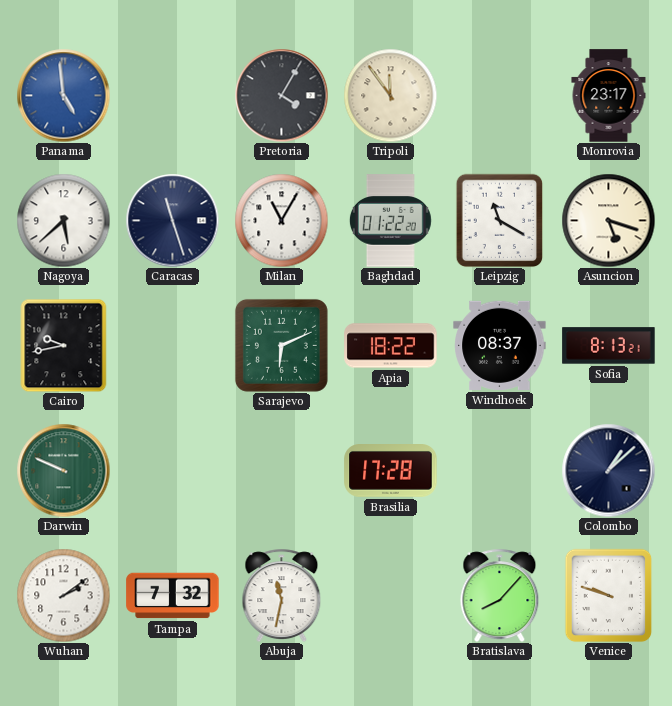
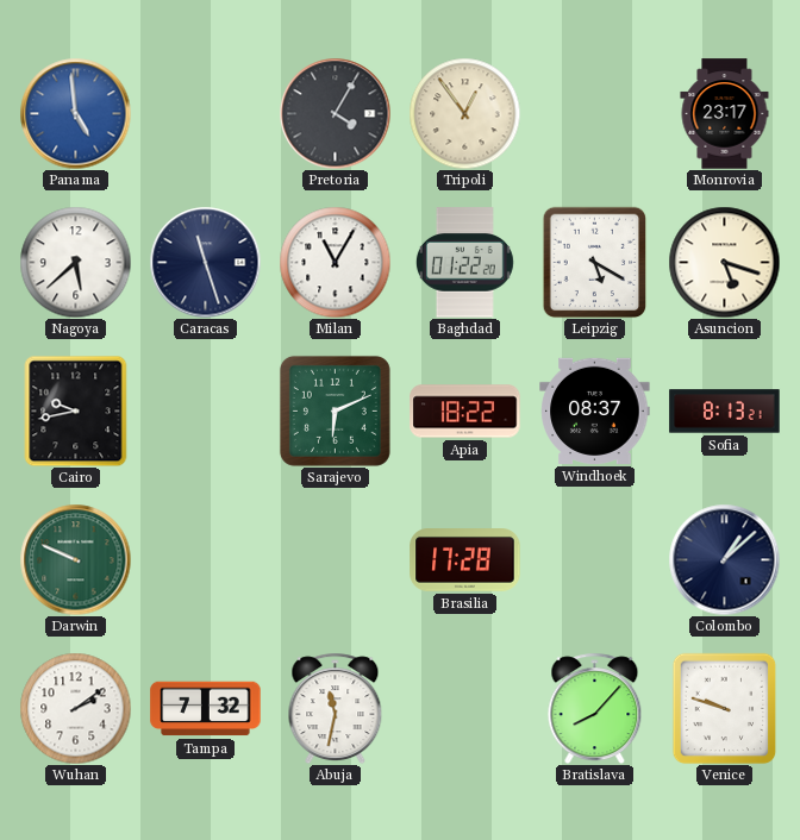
Tripoli: 11:54 -> 12:54 (464, 113)
Leipzig: 11:20 -> 5:20 (595, 262)
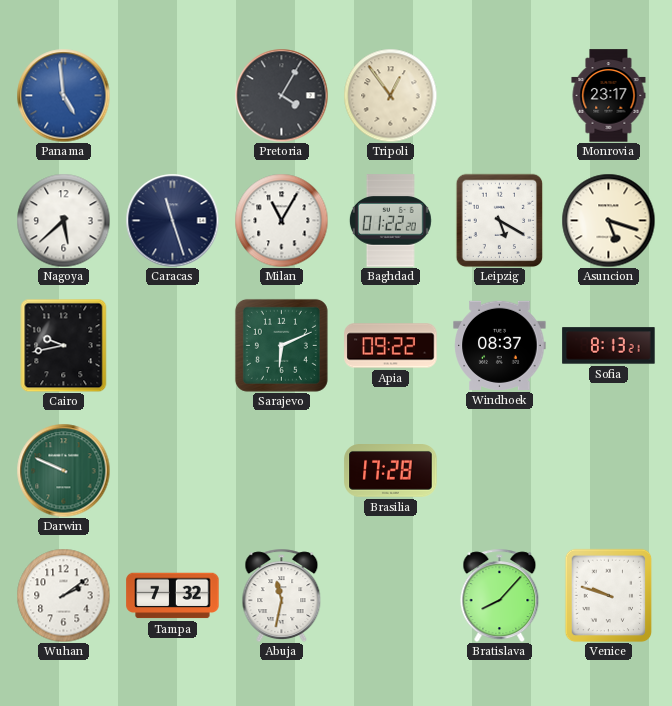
Apia: 18:22 -> 09:22 (391, 346)
Colombo: 1:08 -> none (724, 559)
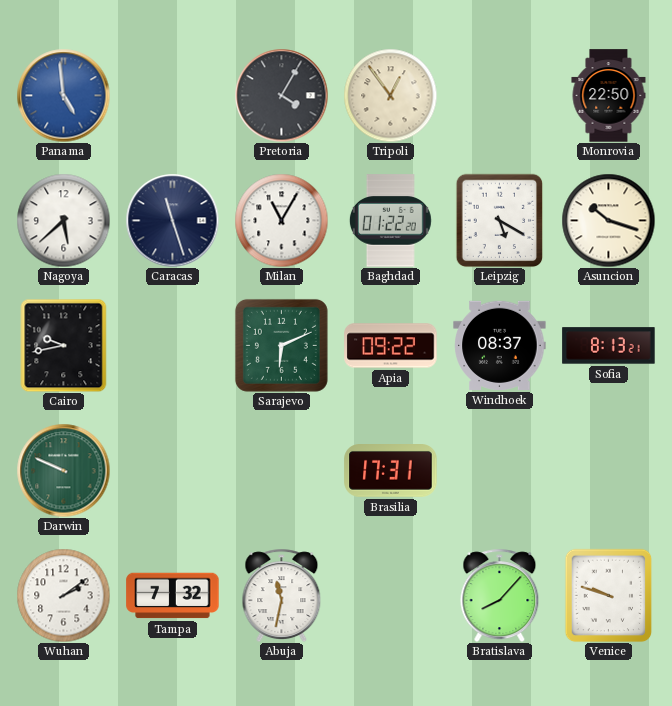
Monrovia: 23:17 -> 22:50 (609, 96)
Asuncion: 5:18 -> 10:18 (608, 220)
Brasilia: 17:28 -> 17:31 (391, 471)
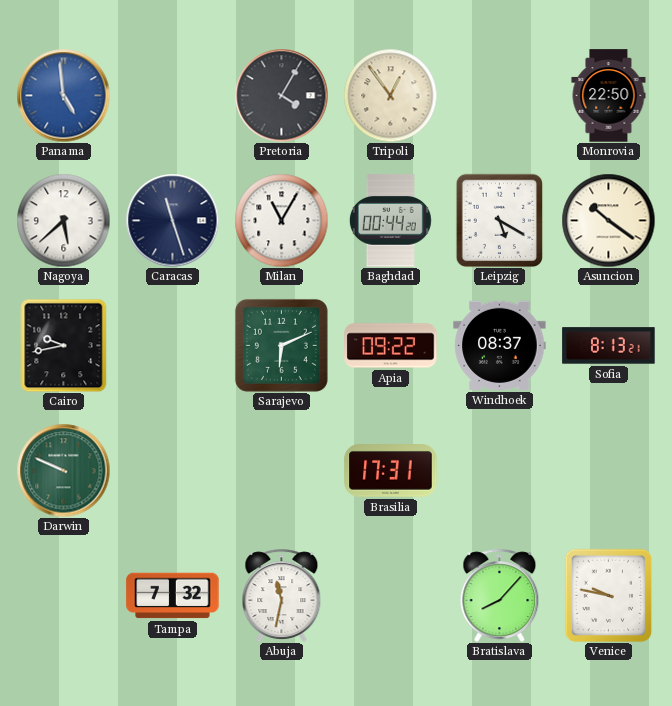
Baghdad: 01:22 -> 00:44 (390, 221)
Asuncion: 10:18 -> 10:21 (608, 220)
Wuhan: 2:09 -> none (63, 595)
Venice: 9:48 -> 9:47 (609, 595)
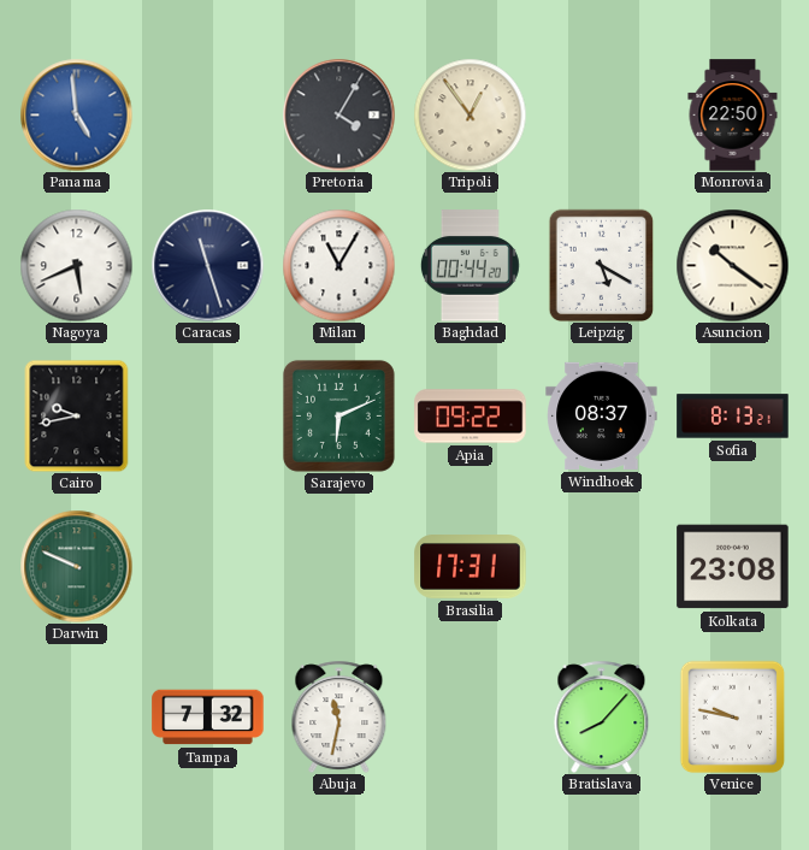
Nagoya: 5:38 -> 5:41 (76, 265)
Kolkata: none -> 23:08 (733, 567)
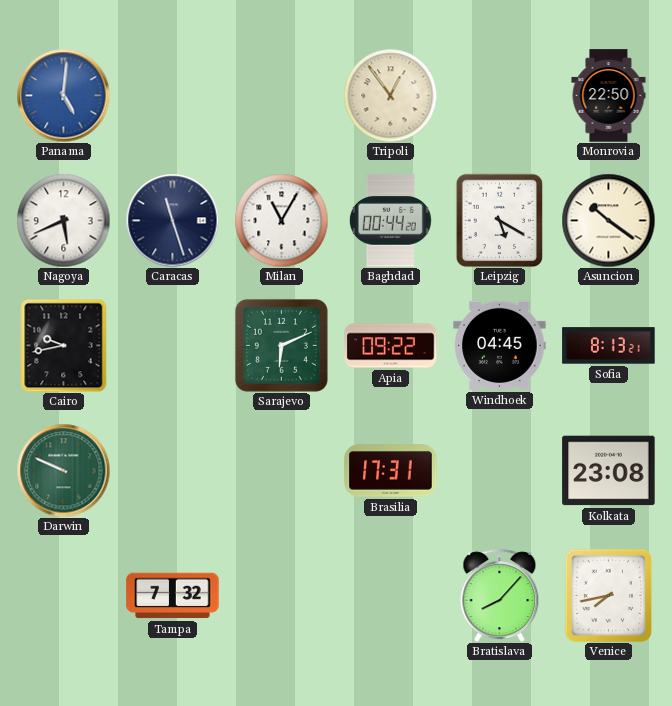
Panama: 4:59 -> 5:01 (63, 95)
Pretoria: 4:05 -> none (338, 114)
Windhoek: 08:37 -> 04:45 (500, 345)
Abuja: 11:32 -> none (339, 716)
Venice: 9:47 -> 7:43 (609, 595)
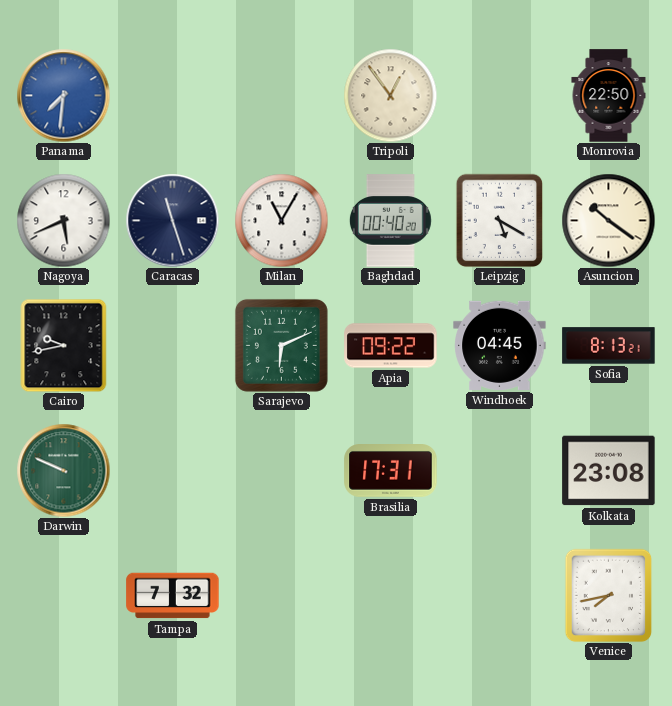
Panama: 5:01 -> 7:31 (63, 95)
Baghdad: 00:44 -> 00:40 (390, 221)
Bratislava: 8:07 -> none (500, 595)
